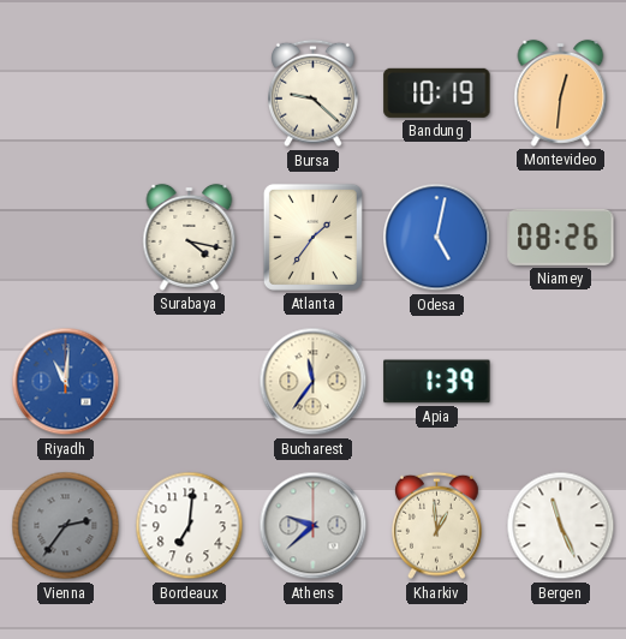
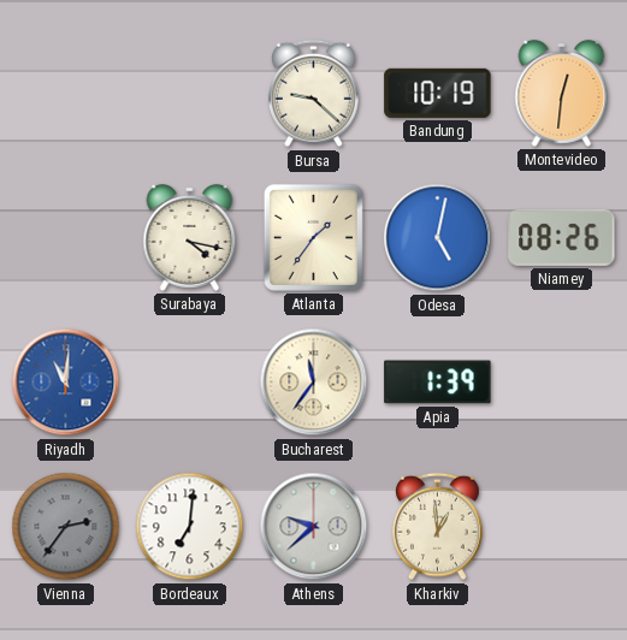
Bergen: 11:26 -> none (561, 526)
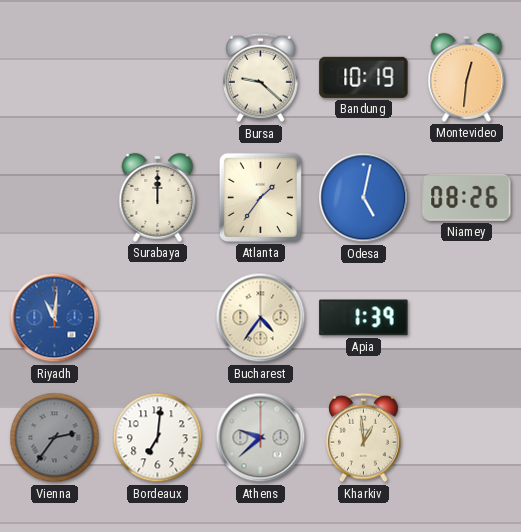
Surabaya: 4:17 -> 12:00 (158, 197)
Bucharest: 11:36 -> 4:36 (261, 318)
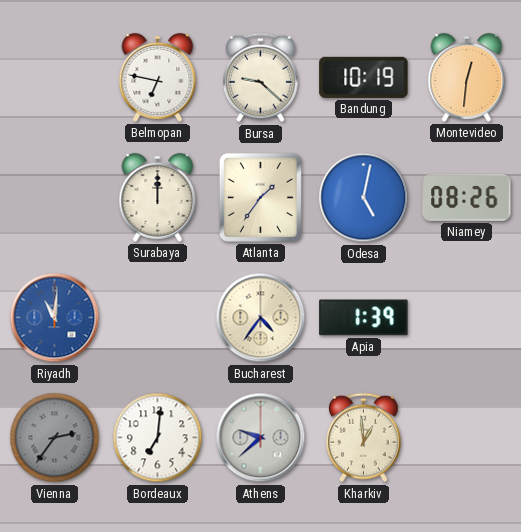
Belmopan: none -> 6:47 (158, 77)
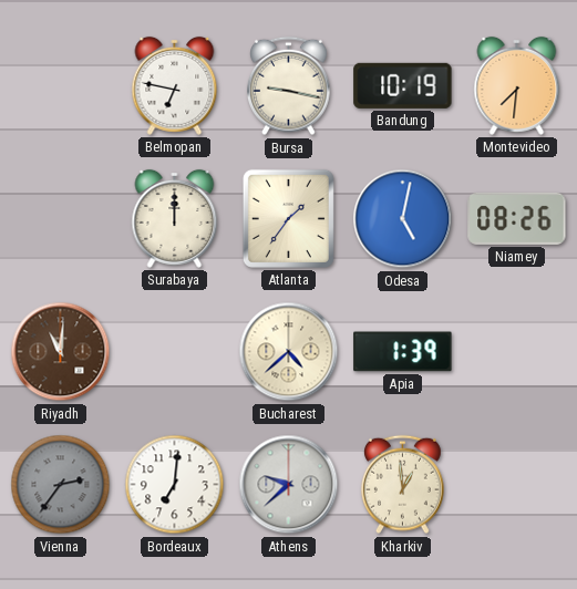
Bursa: 9:22 -> 9:17 (289, 86)
Montevideo: 12:31 -> 7:31 (517, 85)
Riyadh dial: blue -> brown (61, 352)
Bucharest: 4:36 -> 4:38 (289, 352)
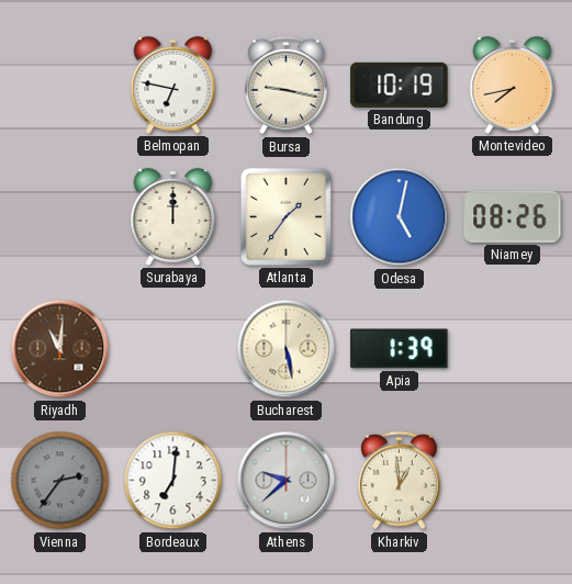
Montevideo: 7:31 -> 7:43 (513, 85)
Bucharest: 4:38 -> 5:28 (287, 349)
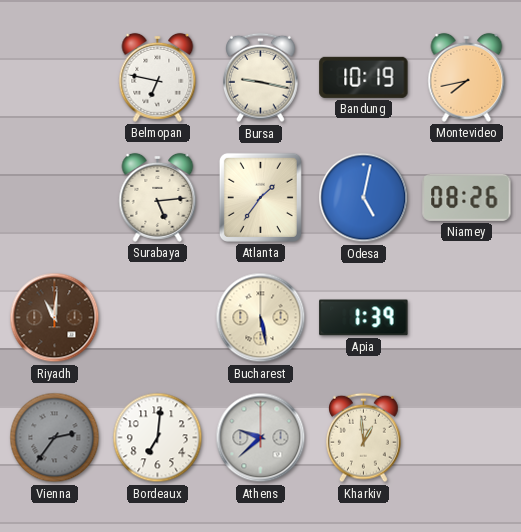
Surabaya: 12:00 -> 5:14 (158, 197)
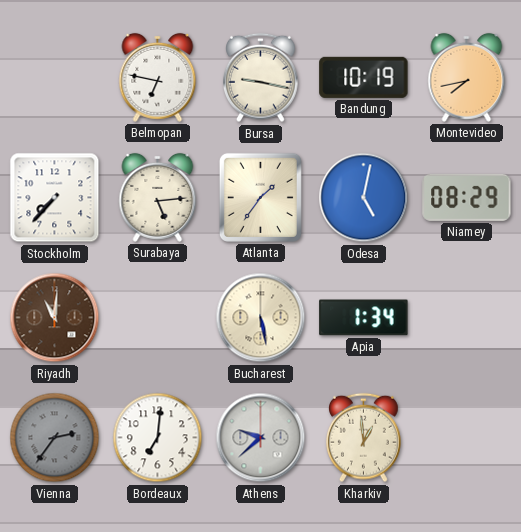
Stockholm: none -> 7:37 (55, 198)
Niamey: 08:26 -> 08:29 (467, 197)
Apia: 1:39 -> 1:34 (364, 318)
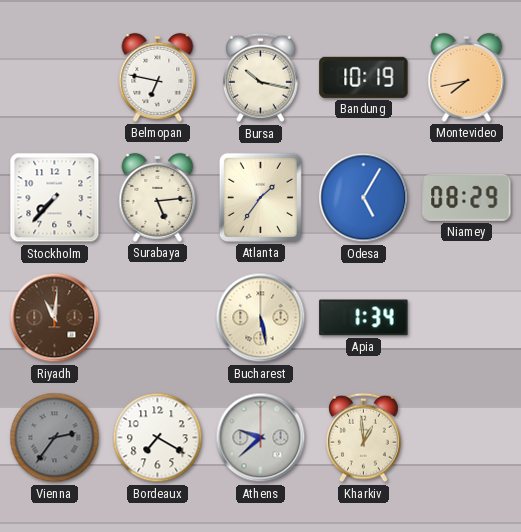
Bursa: 9:17 -> 10:17 (261, 78)
Odesa: 5:02 -> 5:05 (364, 198)
Bordeaux: 7:01 -> 7:20 (158, 438)
